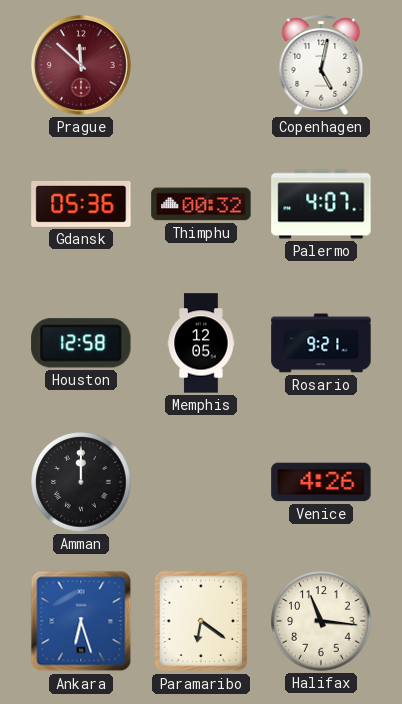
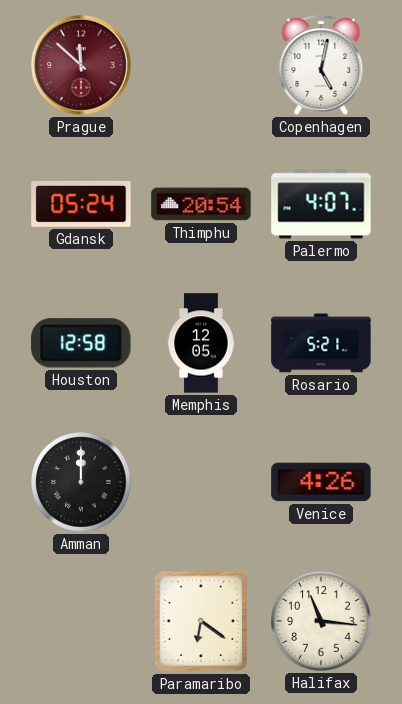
Gdansk: 05:36 -> 05:24 (81, 204)
Thimphu: 00:32 -> 20:54 (201, 204)
Rosario: 9:21 -> 5:21 (321, 343)
Ankara: 6:27 -> none (81, 621)
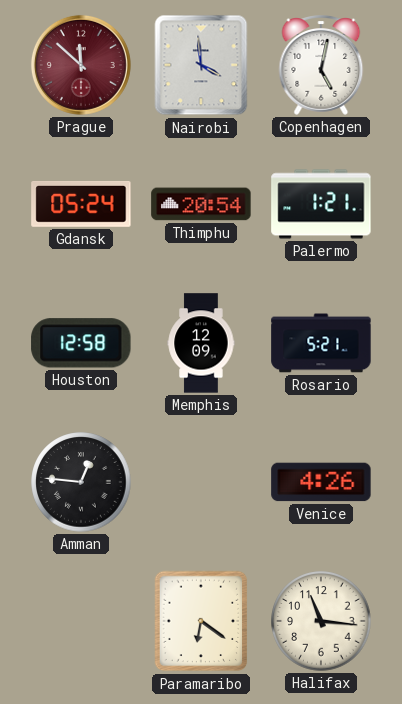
Nairobi: none -> 3:59 (201, 65)
Palermo: 4:07 -> 1:21 (321, 204)
Memphis: 12:05 -> 12:09 (201, 343)
Amman: 12:00 -> 12:46 (81, 482)
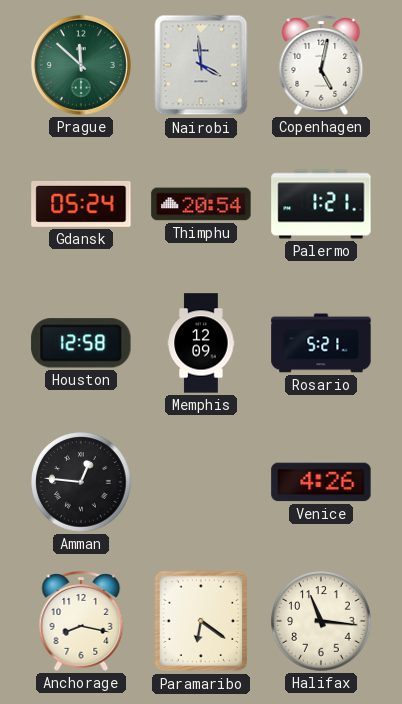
Prague dial: burgundy -> green (81, 65)
Anchorage: none -> 8:17 (81, 622)
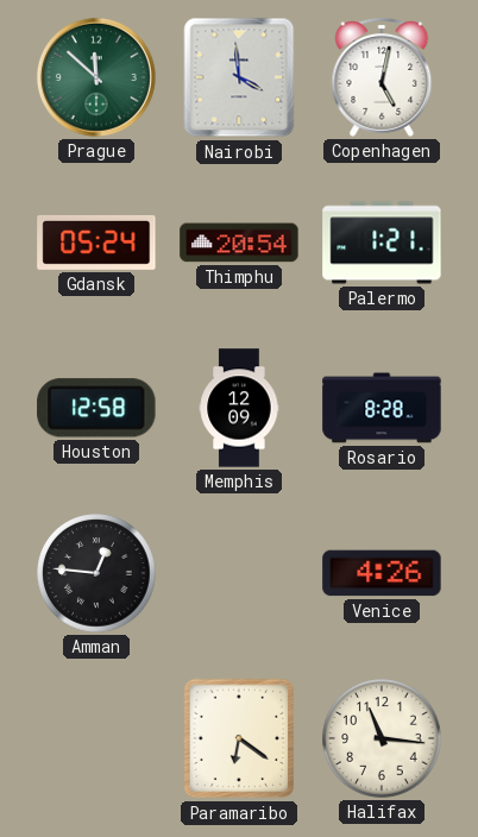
Rosario: 5:21 -> 8:28 (382, 408)
Anchorage: 8:17 -> none (81, 622)
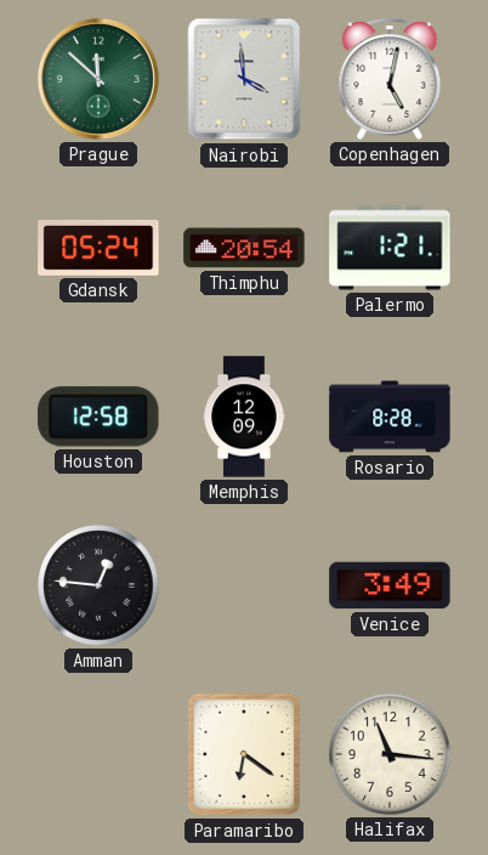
Venice: 4:26 -> 3:49 (390, 585)
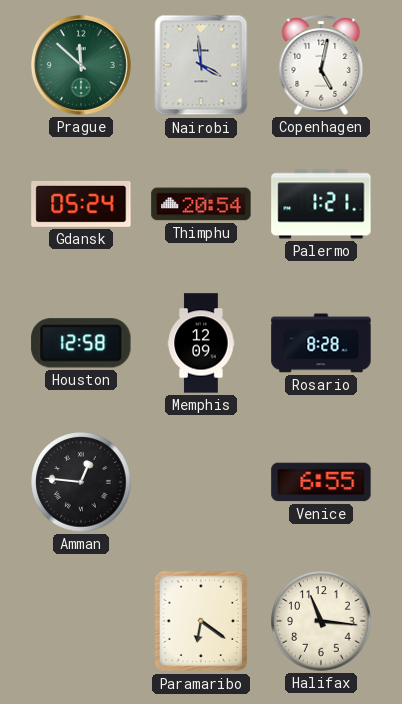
Venice: 3:49 -> 6:55 (321, 482)
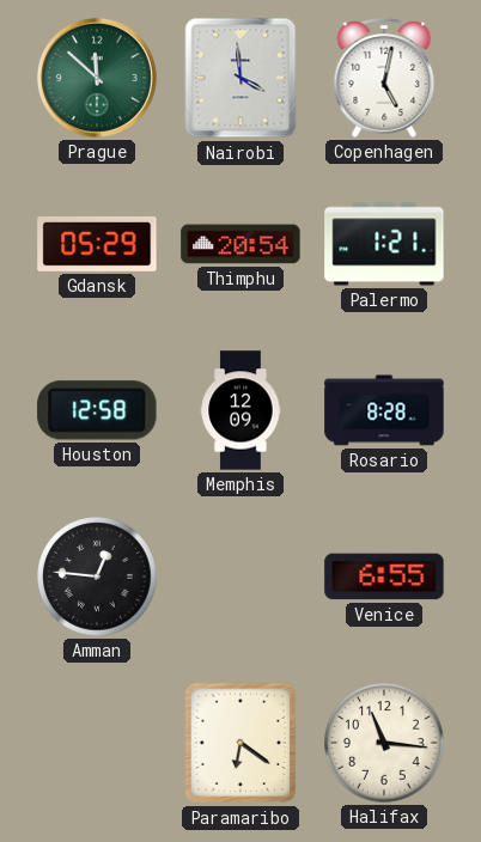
Gdansk: 05:24 -> 05:29 (97, 244)
